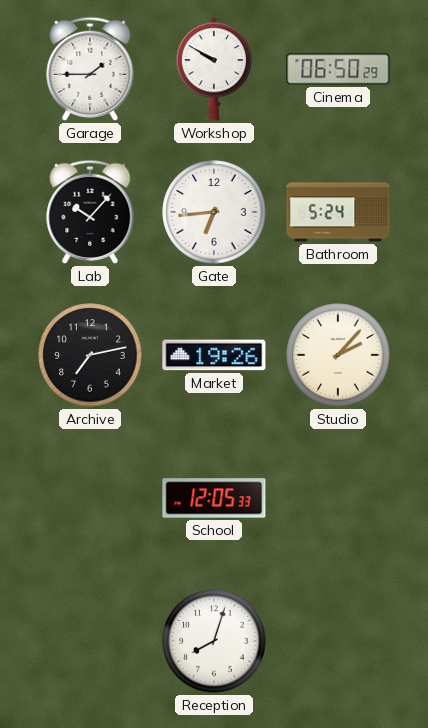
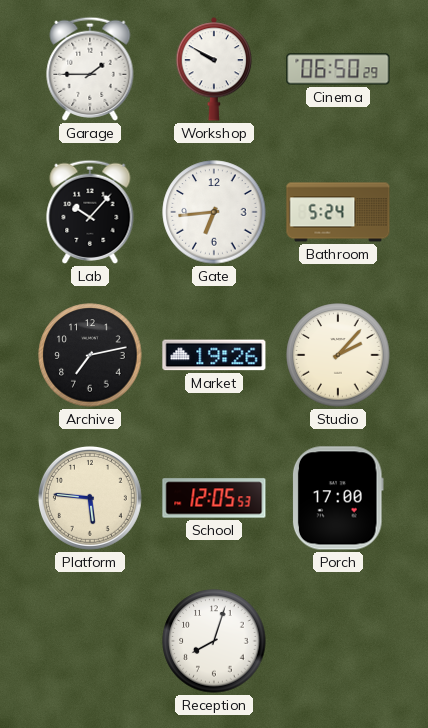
Platform: none -> 5:46 (90, 498)
School: 12:05:33 -> 12:05:53 (214, 498)
Porch: none -> 17:00 (338, 498)
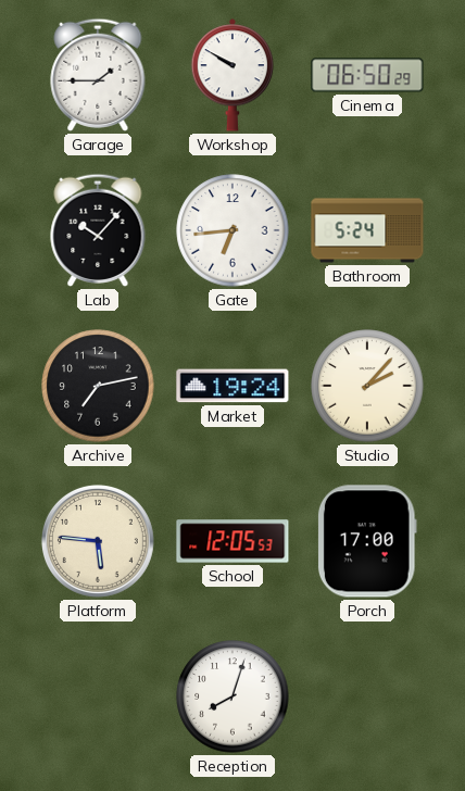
Market: 19:26 -> 19:24 (232, 386)
